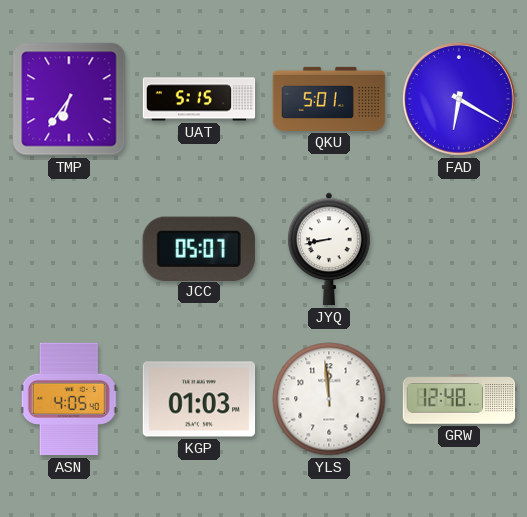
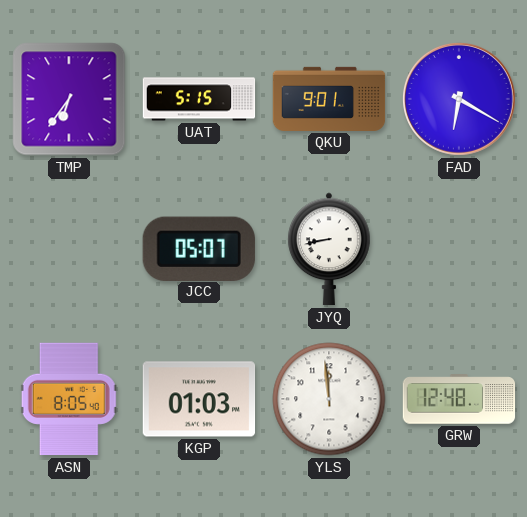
QKU: 5:01 -> 9:01 (329, 99)
ASN: 4:05 -> 8:05 (69, 399)
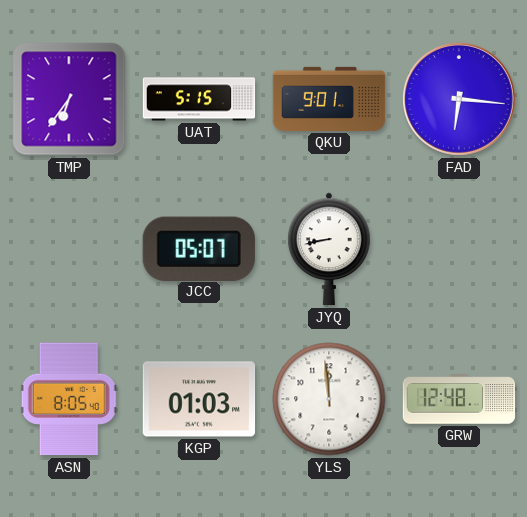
FAD: 6:20 -> 6:16 (459, 99)
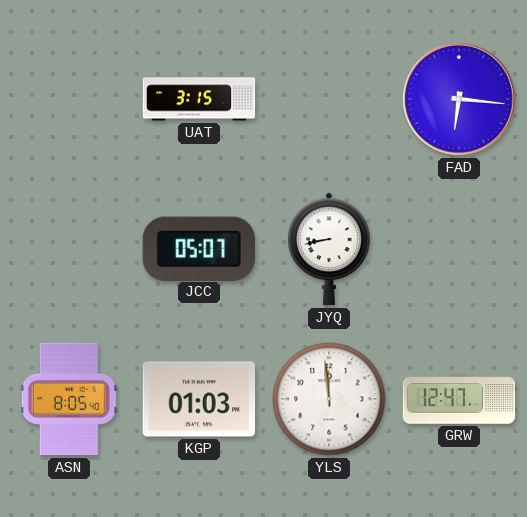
TMP: 6:36 -> none (69, 99)
UAT: 5:15 -> 3:15 (199, 99)
QKU: 9:01 -> none (329, 99)
GRW: 12:48 -> 12:47 (459, 399)
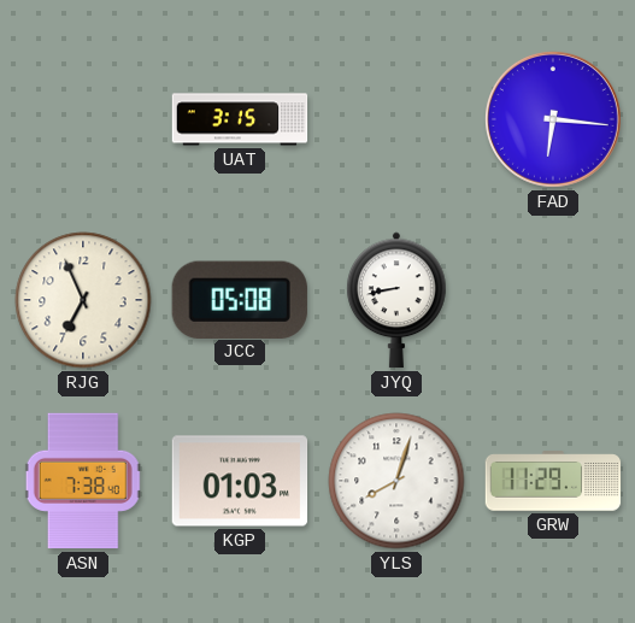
RJG: none -> 6:56 (83, 300)
JCC: 05:07 -> 05:08 (240, 299)
ASN: 8:05 -> 7:38 (83, 481)
YLS: 11:59 -> 8:03 (396, 481)
GRW: 12:47 -> 11:29 (553, 481)
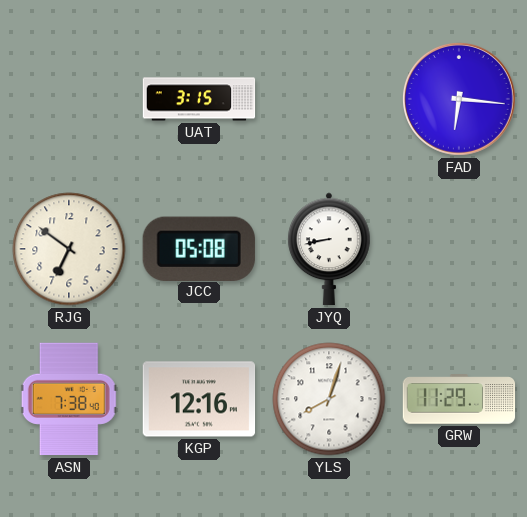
RJG: 6:56 -> 6:51 (69, 249)
KGP: 01:03 -> 12:16 (199, 399)
